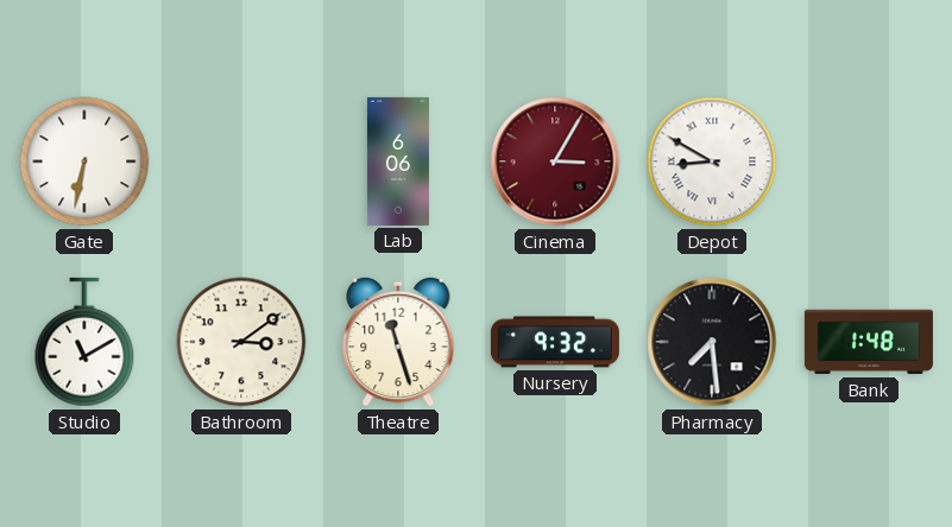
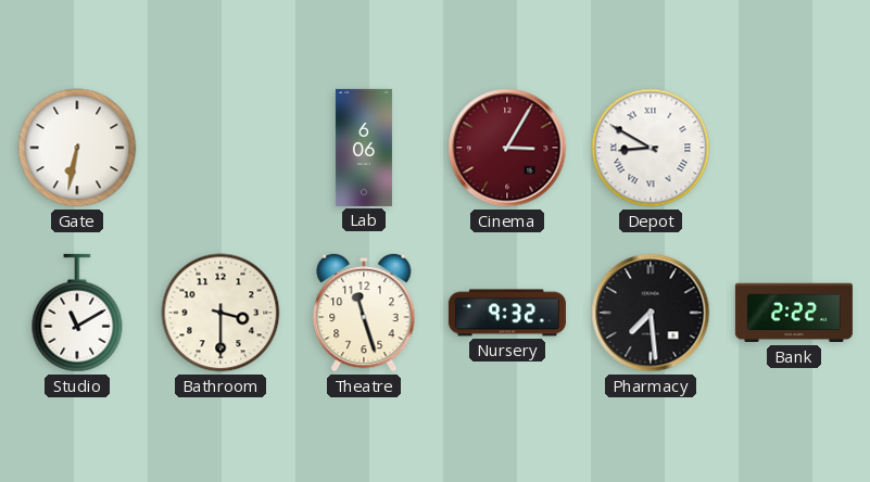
Bathroom: 3:09 -> 3:30 (220, 313)
Bank: 1:48 -> 2:22 (794, 313)
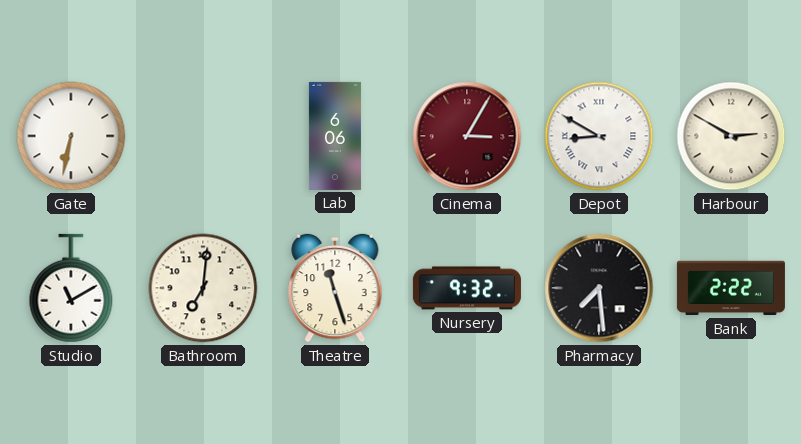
Harbour: none -> 2:50 (731, 136)
Bathroom: 3:30 -> 7:01 (203, 288)
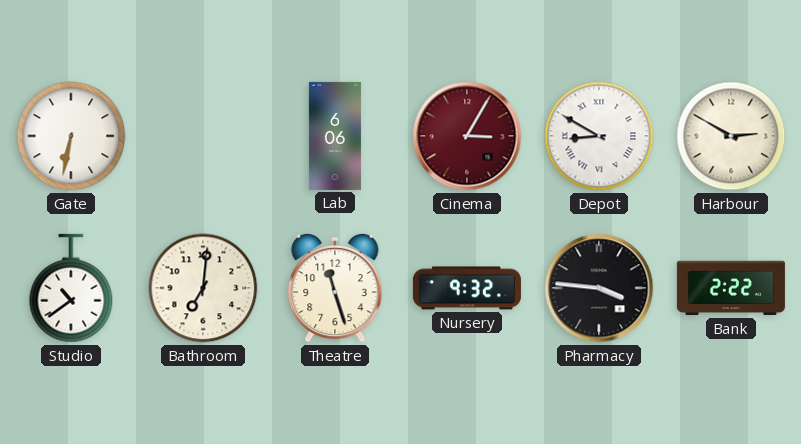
Studio: 11:10 -> 10:39 (71, 288)
Pharmacy: 7:29 -> 3:46 (599, 288)
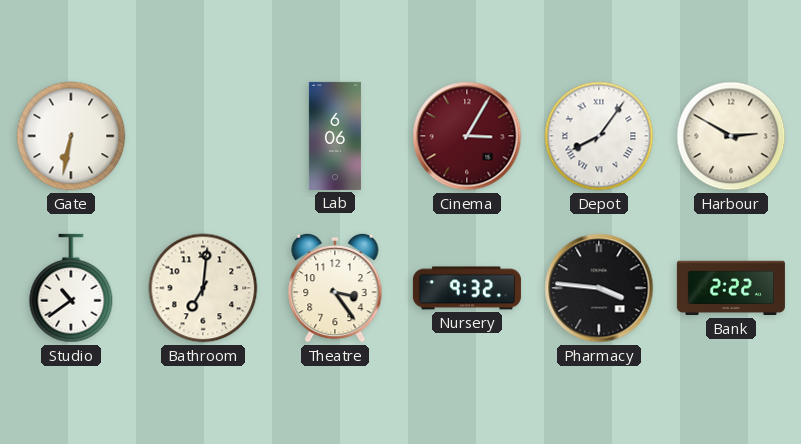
Depot: 8:50 -> 8:06 (599, 136)
Theatre: 11:27 -> 3:24 (335, 288)
